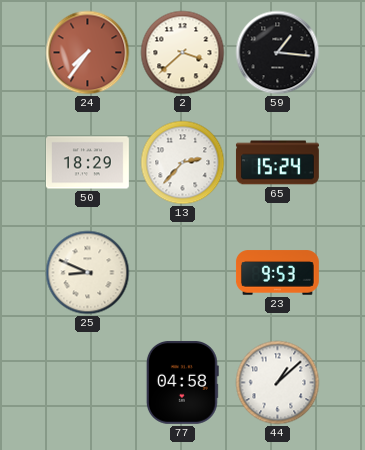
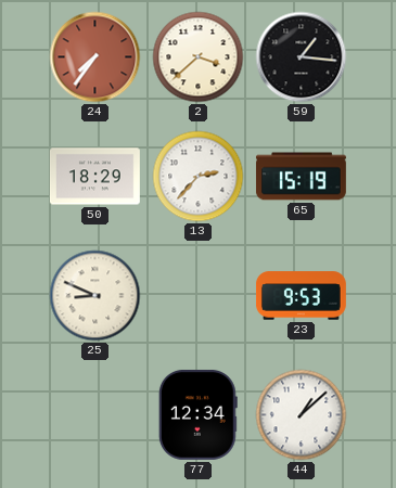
65: 15:24 -> 15:19 (301, 177)
77: 04:58 -> 12:34 (197, 414)
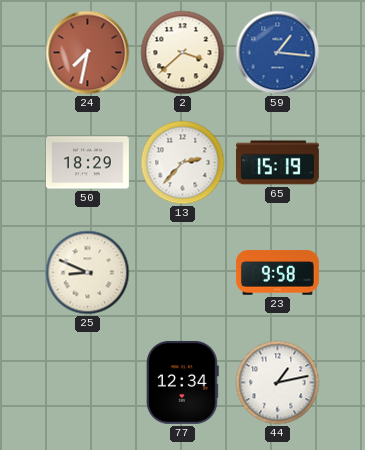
24: 7:36 -> 7:32 (88, 53)
59 dial: black -> blue (278, 53)
23: 9:53 -> 9:58 (278, 273)
44: 1:08 -> 1:13 (278, 383)
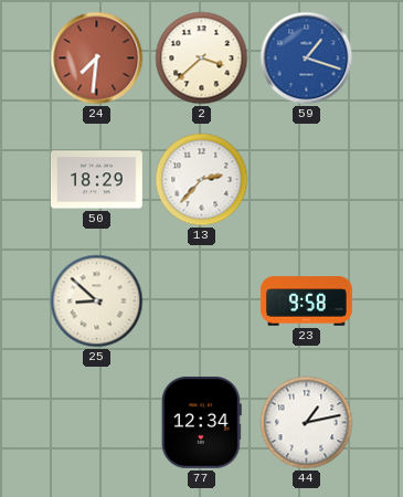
24: 7:32 -> 7:31 (97, 59)
59: 1:16 -> 1:18 (307, 59)
65: 15:19 -> none (277, 163)
25: 8:49 -> 8:52 (97, 302)
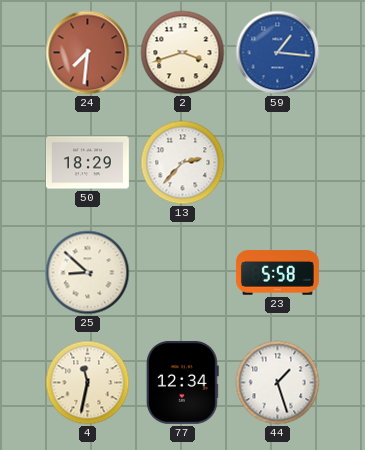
2: 3:38 -> 3:42 (183, 53)
59: 1:18 -> 1:16 (278, 53)
23: 9:58 -> 5:58 (278, 273)
4: none -> 11:32 (88, 383)
44: 1:13 -> 1:27 (278, 383)
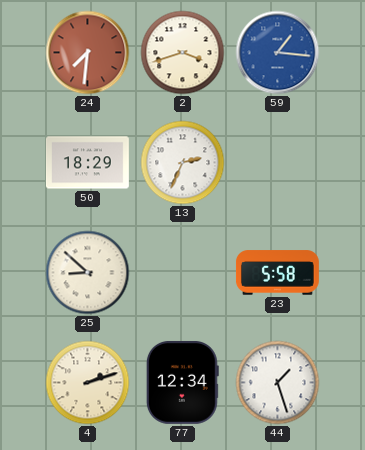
13: 2:37 -> 2:34 (183, 163)
4: 11:32 -> 2:12 (88, 383)
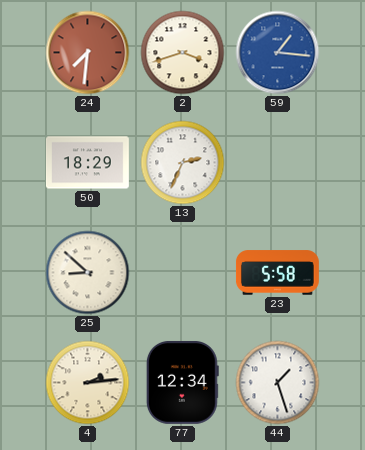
4: 2:12 -> 2:14 (88, 383)
